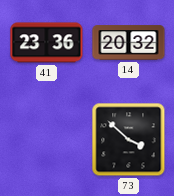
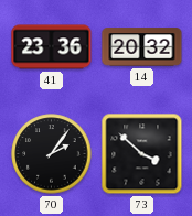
70: none -> 2:06 (52, 154)
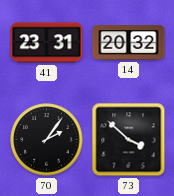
41: 23:36 -> 23:31 (47, 43)
